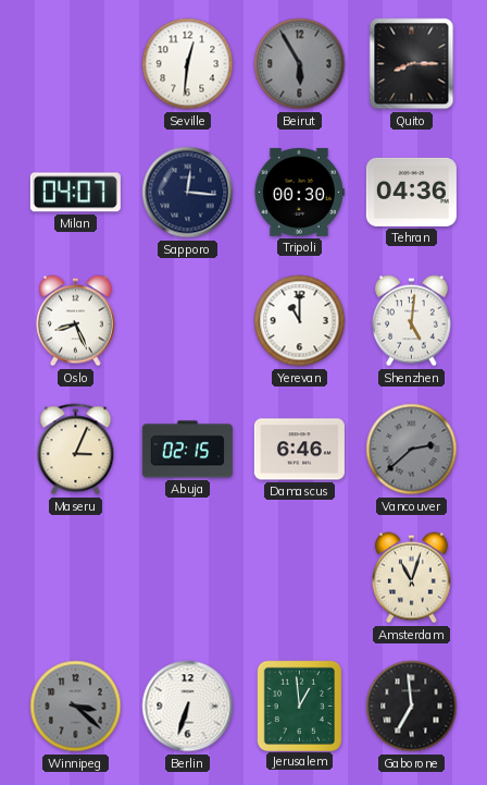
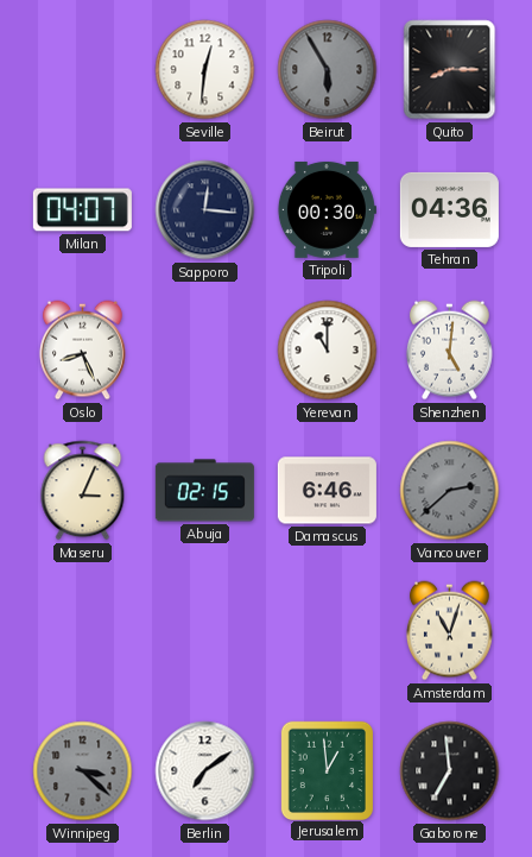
Berlin: 6:33 -> 7:09 (205, 771)
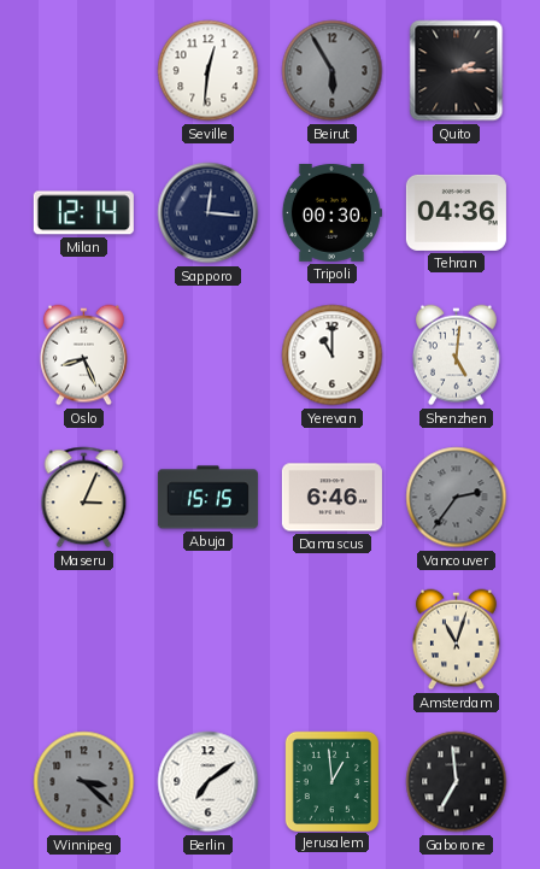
Quito: 8:15 -> 2:15 (457, 71)
Milan: 04:07 -> 12:14 (83, 213)
Abuja: 02:15 -> 15:15 (207, 498)
Vancouver: 2:38 -> 2:36 (457, 498)
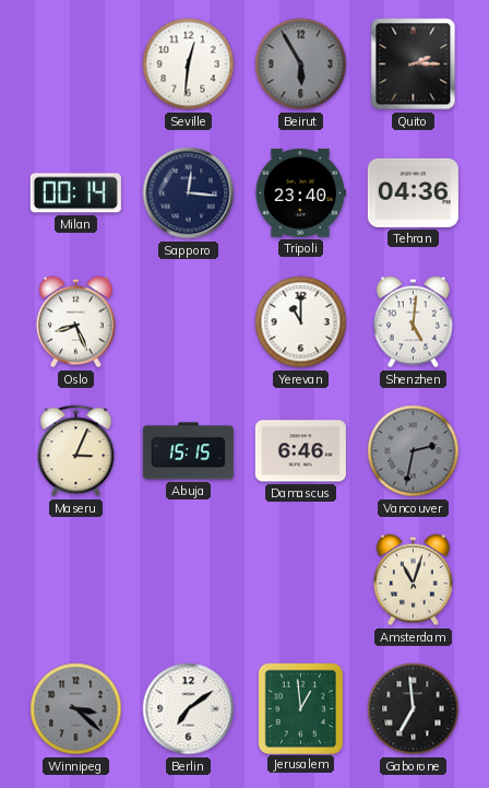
Milan: 12:14 -> 00:14 (75, 193)
Tripoli: 00:30 -> 23:40 (300, 192)
Vancouver: 2:36 -> 2:32 (414, 451)
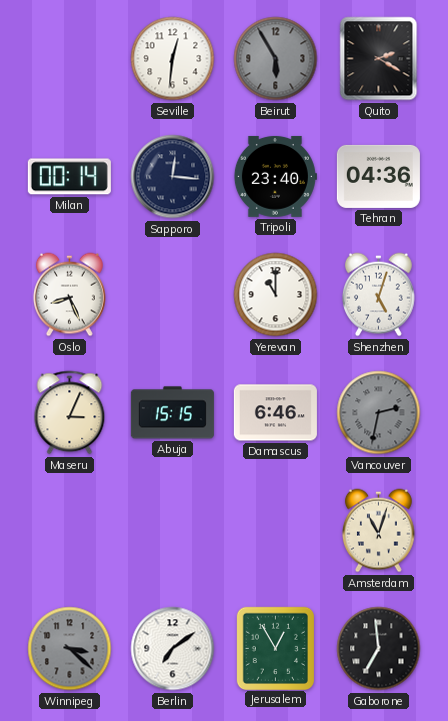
Quito: 2:15 -> 2:20 (379, 59)
Shenzhen: 5:01 -> 5:03 (379, 295)
Jerusalem: 12:59 -> 12:55 (275, 648)
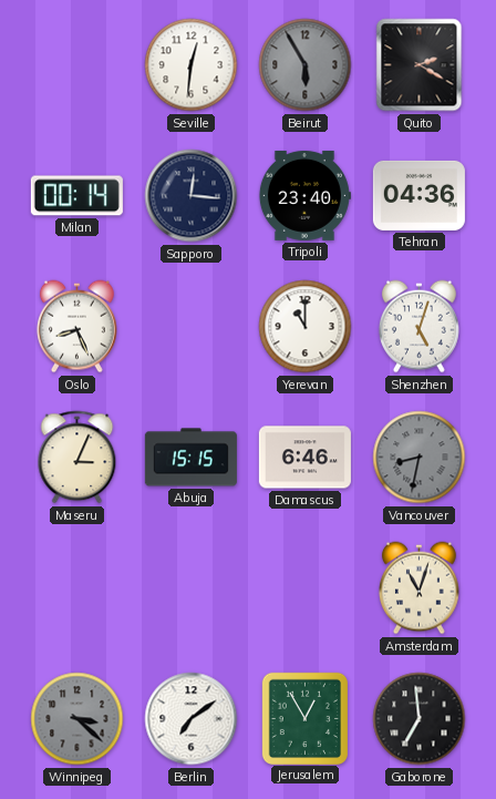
Vancouver: 2:32 -> 8:32 (420, 458)
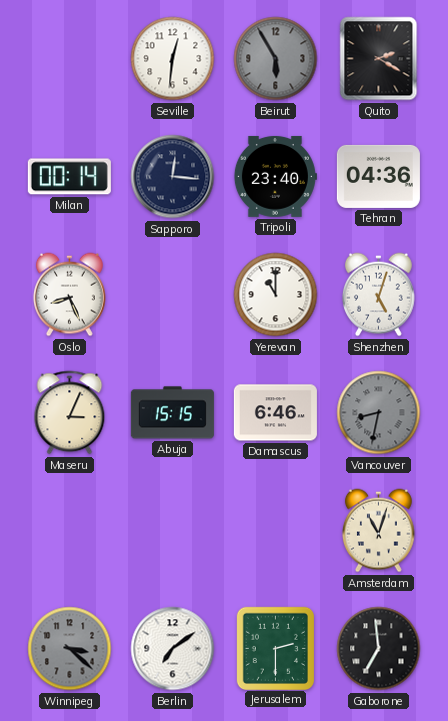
Jerusalem: 12:55 -> 2:30 (275, 648)
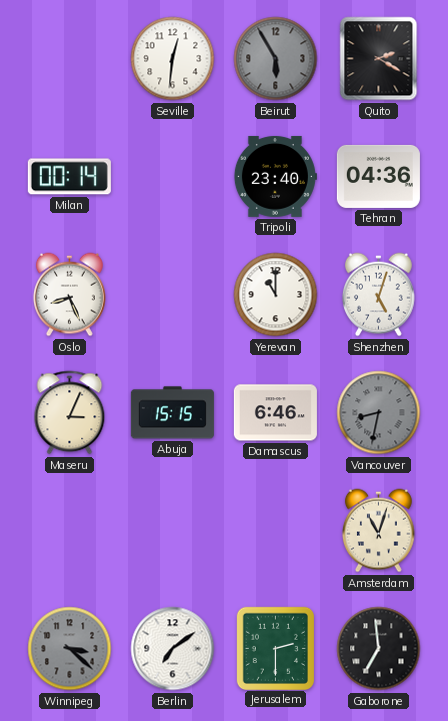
Sapporo: 12:16 -> none (173, 177)
